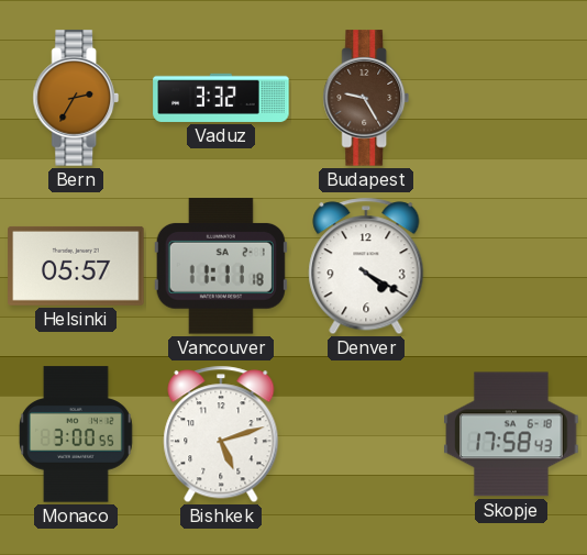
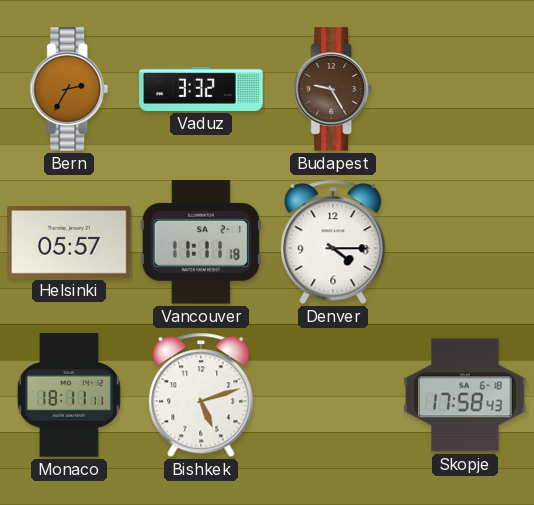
Denver: 4:20 -> 4:15 (333, 242)
Monaco: 3:00 -> 18:11 (69, 395)
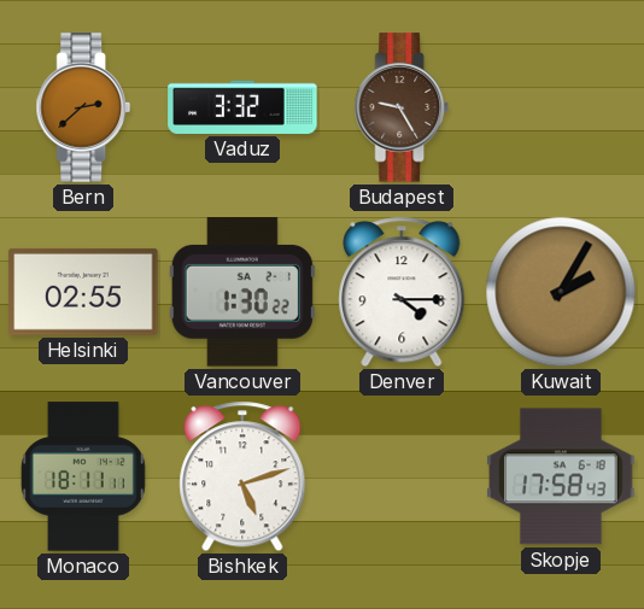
Bern: 2:35 -> 2:38 (83, 107)
Helsinki: 05:57 -> 02:55 (83, 292)
Vancouver: 11:11 -> 1:30 (242, 292)
Kuwait: none -> 2:05 (561, 292)
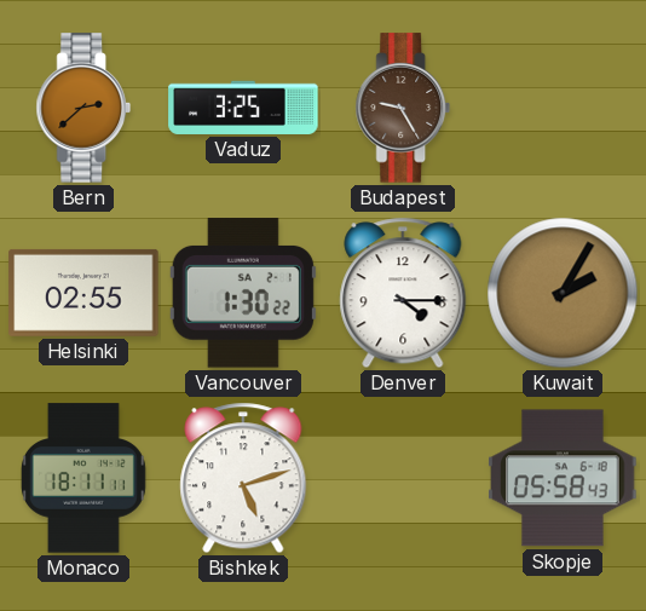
Vaduz: 3:32 -> 3:25 (243, 108)
Skopje: 17:58 -> 05:58 (563, 478)
